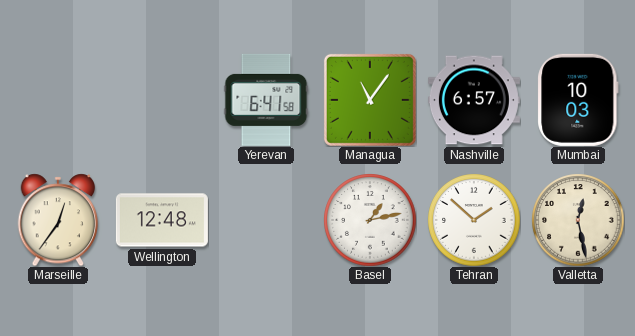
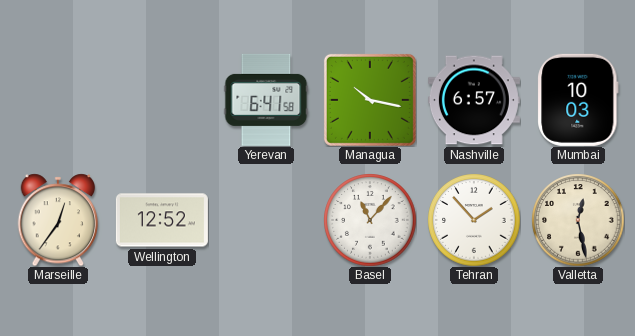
Managua: 11:06 -> 10:17 (370, 100)
Wellington: 12:48 -> 12:52 (162, 220)
Basel: 1:13 -> 11:07 (370, 220)
Tehran: 1:52 -> 1:53 (474, 220)
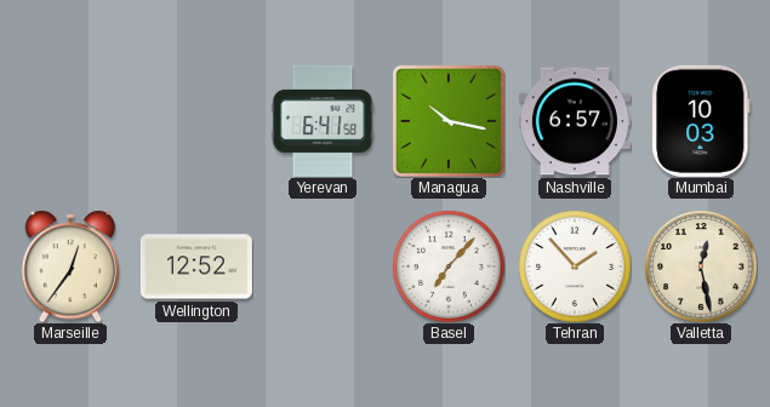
Basel: 11:07 -> 7:07 (449, 266)
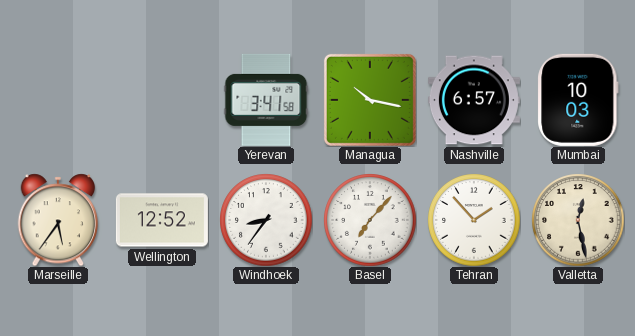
Yerevan: 6:41 -> 3:41 (266, 100)
Marseille: 12:36 -> 5:36 (58, 220)
Windhoek: none -> 8:36 (266, 220)
